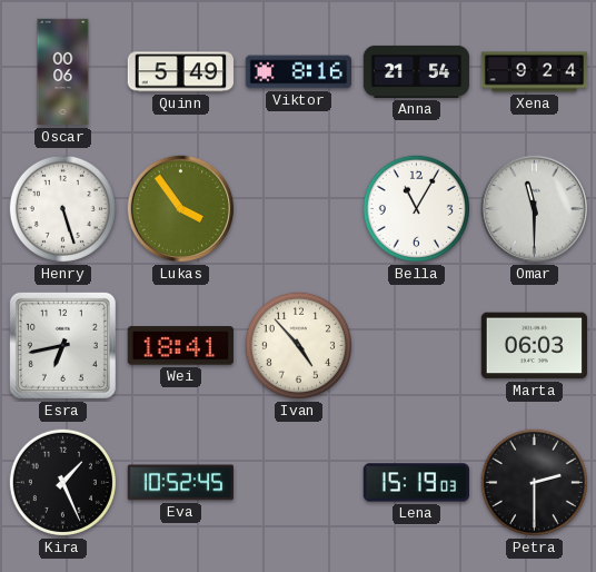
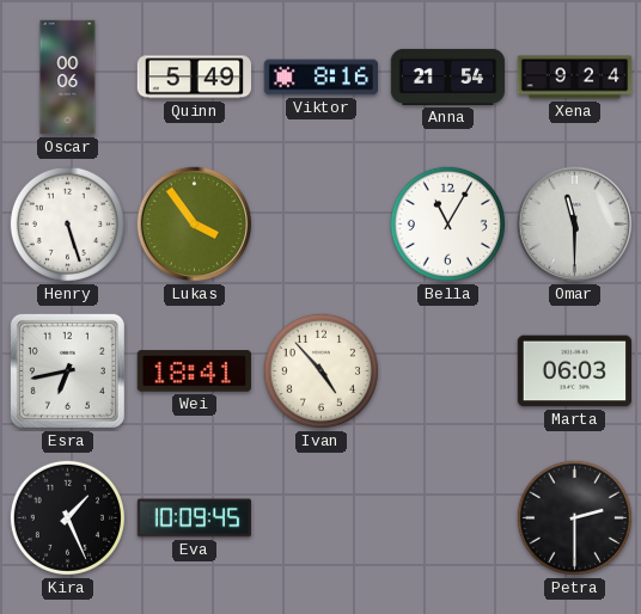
Eva: 10:52 -> 10:09 (194, 518)
Lena: 15:19 -> none (416, 483)
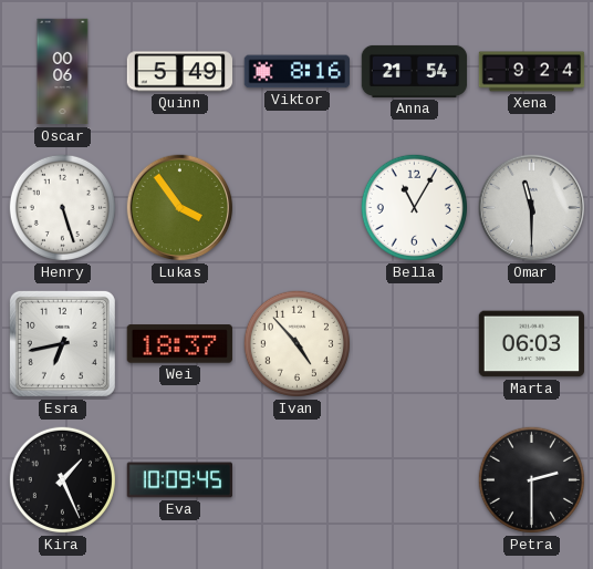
Wei: 18:41 -> 18:37 (179, 344)
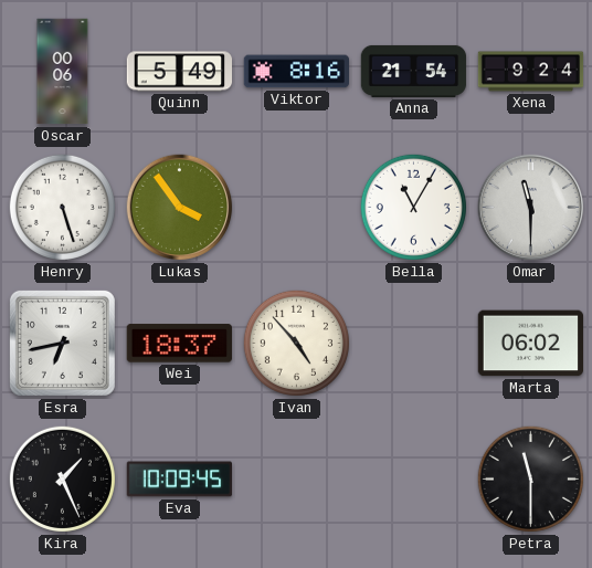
Marta: 06:03 -> 06:02 (530, 344)
Petra: 2:30 -> 11:30 (530, 478)
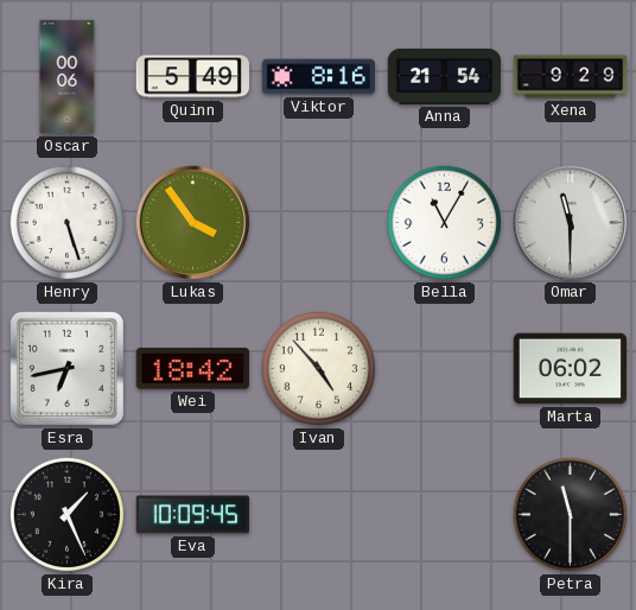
Xena: 9:24 -> 9:29 (571, 77)
Wei: 18:37 -> 18:42 (192, 369)
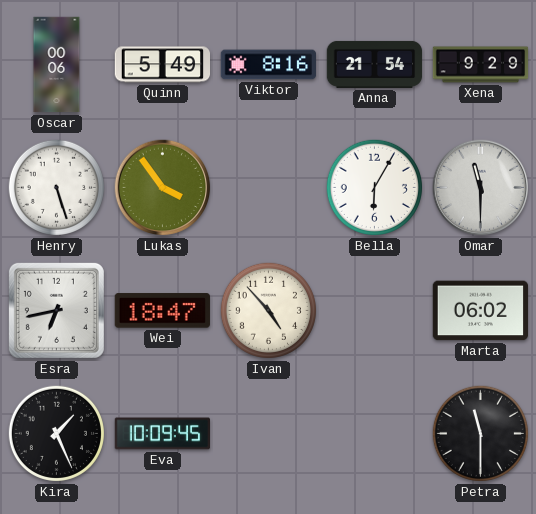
Bella: 11:05 -> 6:05 (374, 187)
Wei: 18:42 -> 18:47 (162, 311)
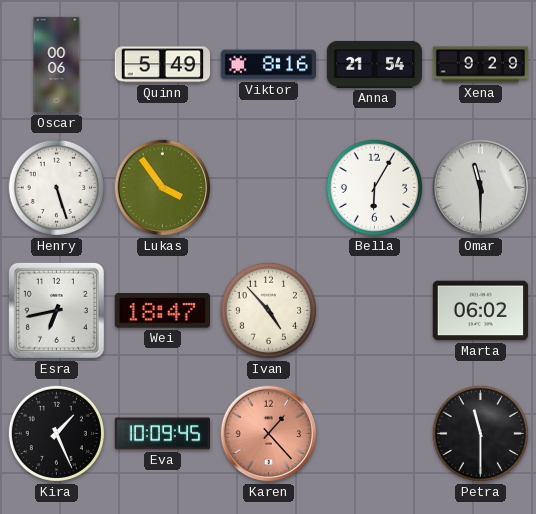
Karen: none -> 1:23 (269, 434)
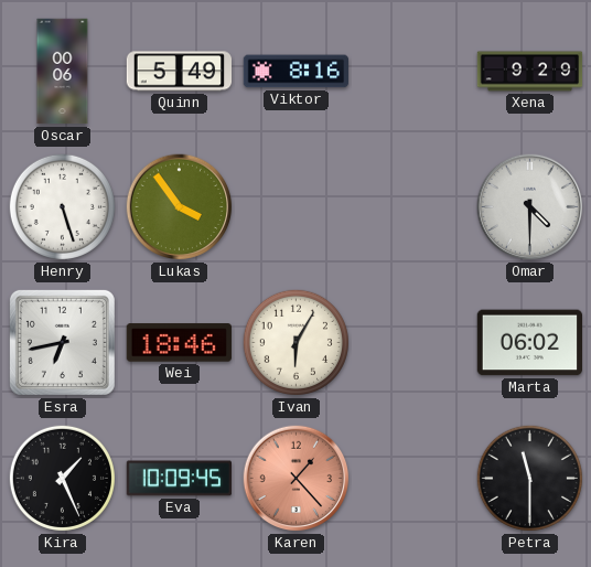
Anna: 21:54 -> none (375, 64)
Bella: 6:05 -> none (374, 187)
Omar: 11:30 -> 4:30 (530, 207)
Wei: 18:47 -> 18:46 (179, 343)
Ivan: 4:53 -> 6:05 (295, 342)
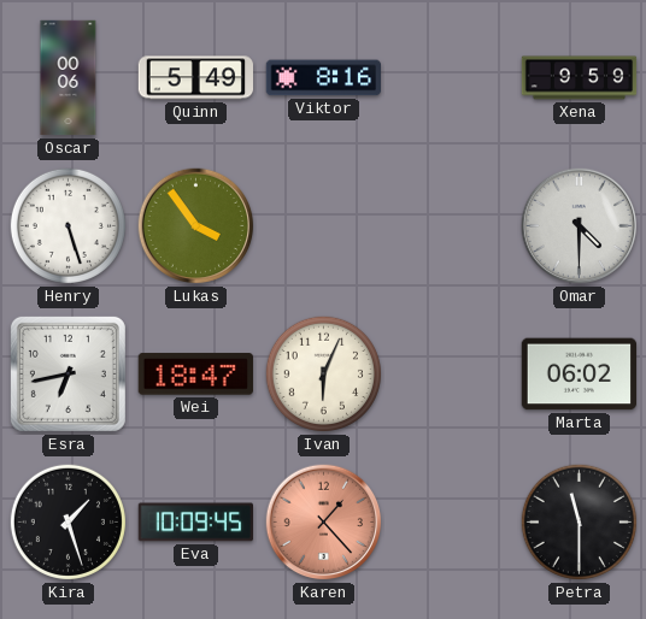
Xena: 9:29 -> 9:59 (580, 78)
Wei: 18:46 -> 18:47 (195, 375)
Ivan: 6:05 -> 6:04 (323, 373)
Kira: 1:26 -> 1:27 (67, 521)
